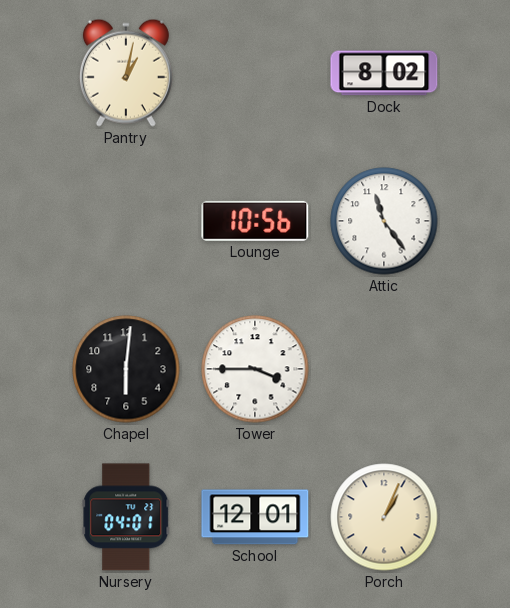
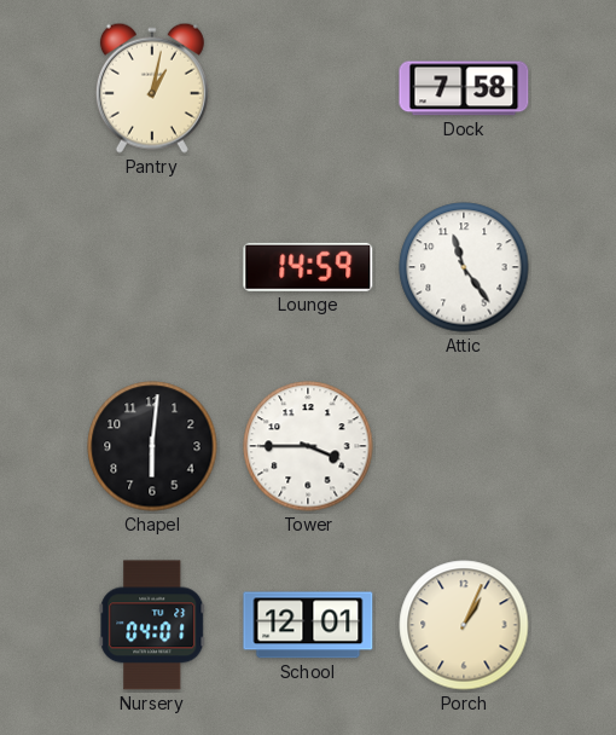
Dock: 8:02 -> 7:58 (464, 88)
Lounge: 10:56 -> 14:59 (308, 267)
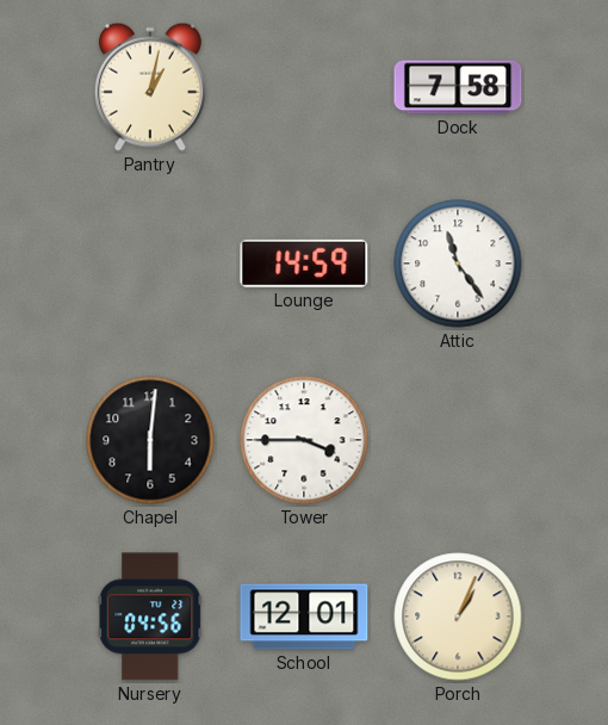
Nursery: 04:01 -> 04:56 (150, 616)
